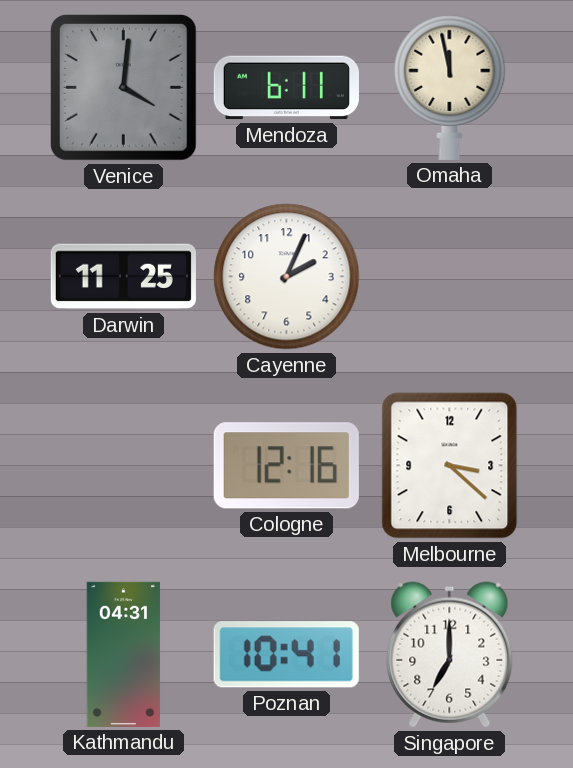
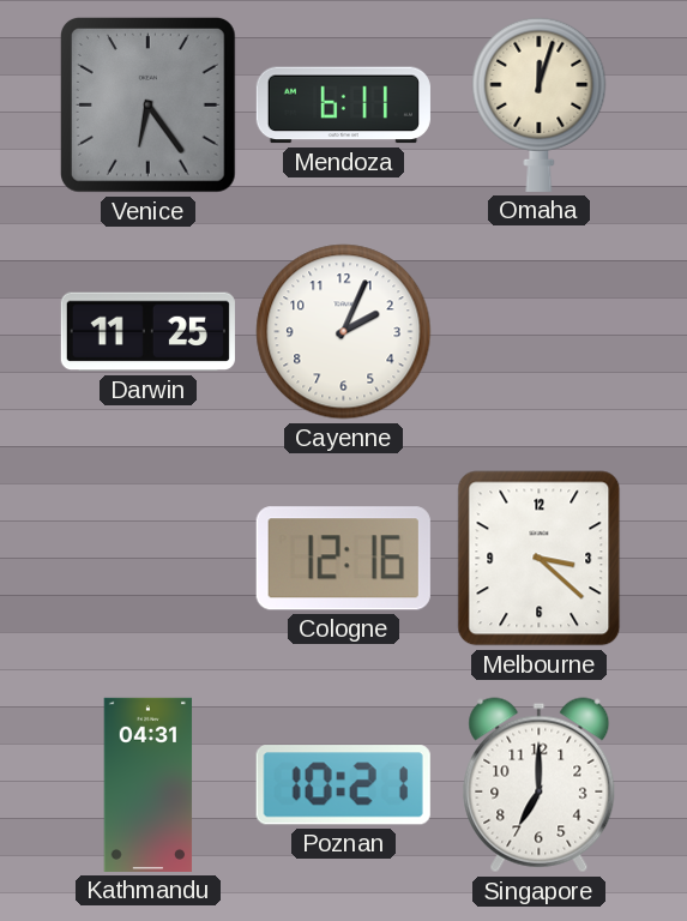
Venice: 4:01 -> 6:24 (149, 106)
Omaha: 11:58 -> 12:03 (540, 104)
Poznan: 10:41 -> 10:21 (343, 785)
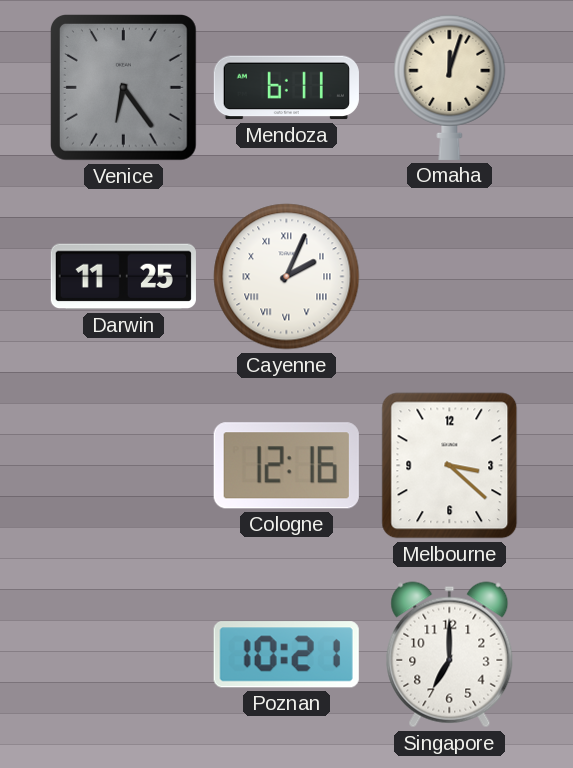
Cayenne numerals: Arabic -> Roman (287, 277)
Kathmandu: 04:31 -> none (149, 784)
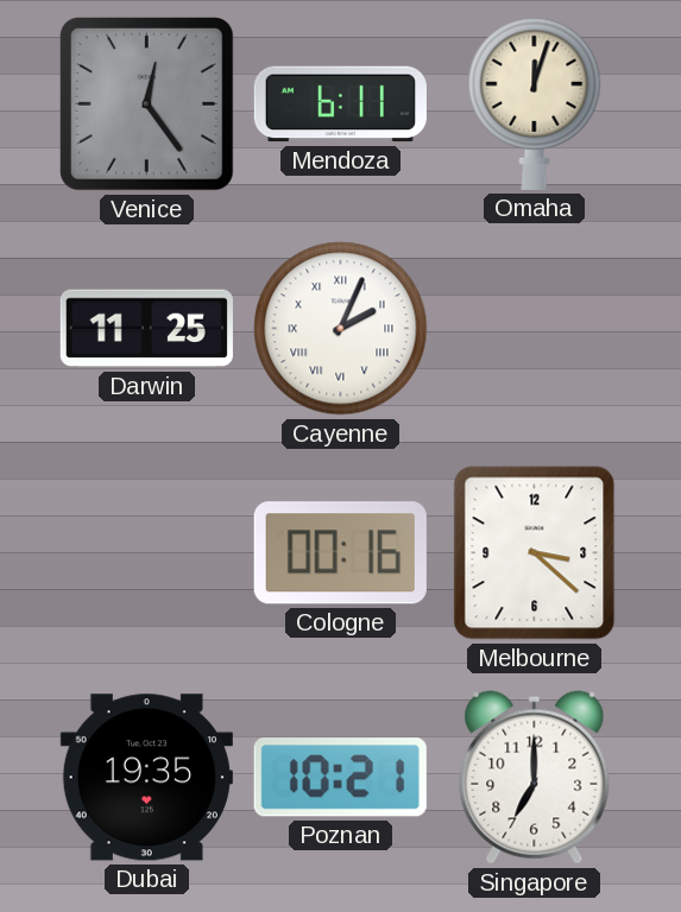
Venice: 6:24 -> 12:24 (147, 104)
Cologne: 12:16 -> 00:16 (340, 553)
Dubai: none -> 19:35 (146, 778)
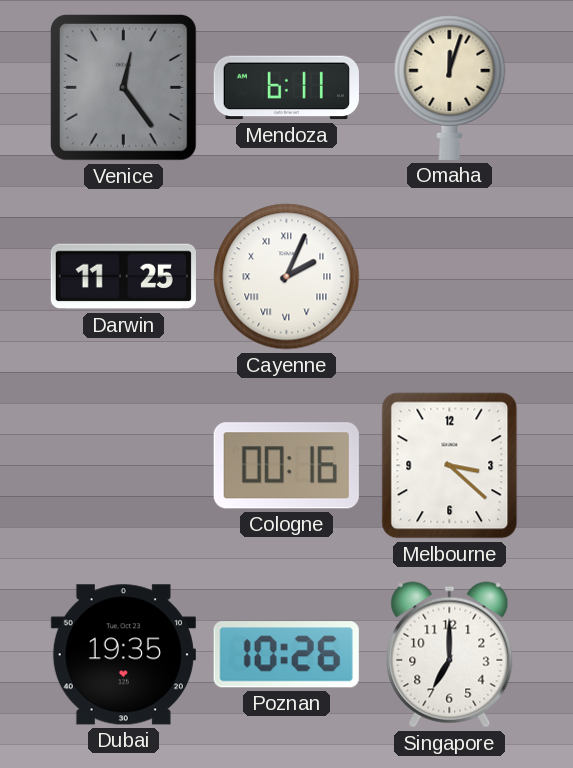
Poznan: 10:21 -> 10:26 (286, 655)
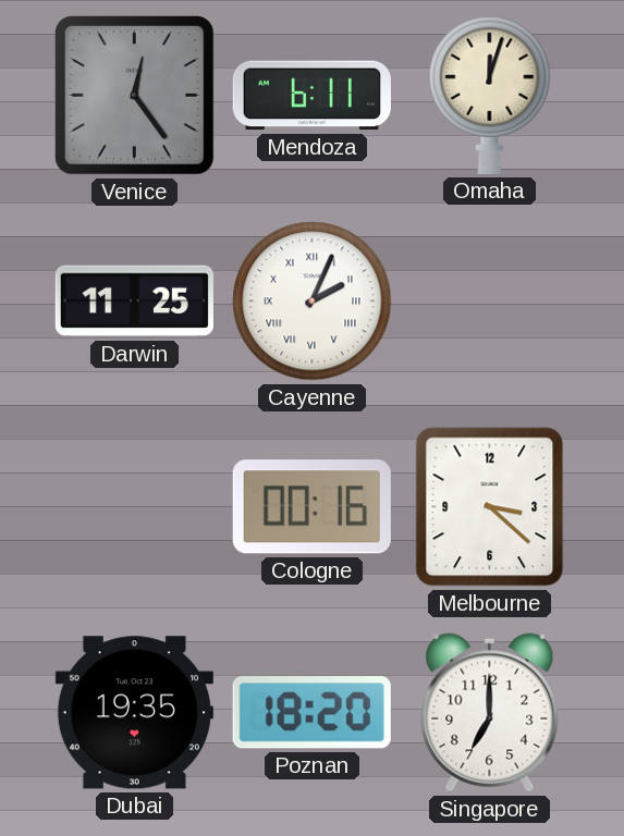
Poznan: 10:26 -> 18:20 (311, 713)
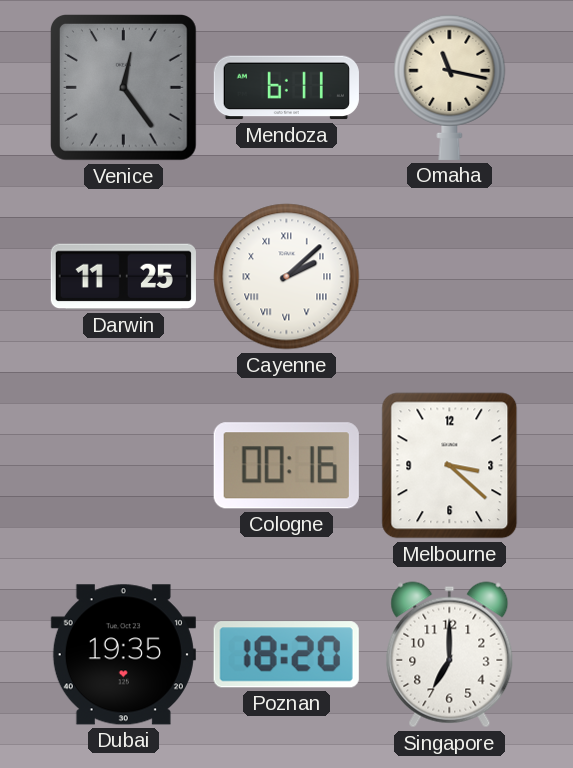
Omaha: 12:03 -> 11:17 (450, 87)
Cayenne: 2:04 -> 2:08 (287, 277)
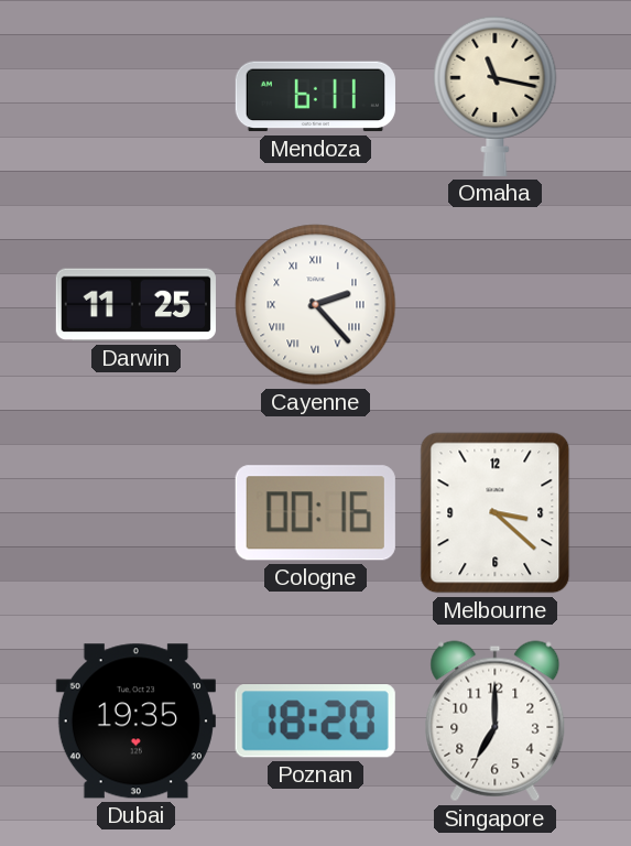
Venice: 12:24 -> none (124, 88)
Cayenne: 2:08 -> 2:23 (316, 305)
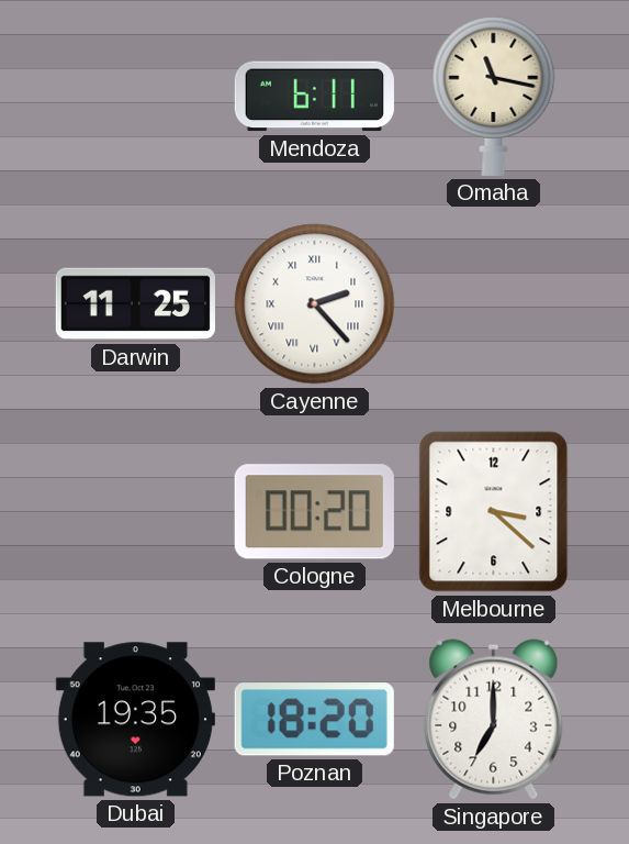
Cologne: 00:16 -> 00:20 (314, 512)
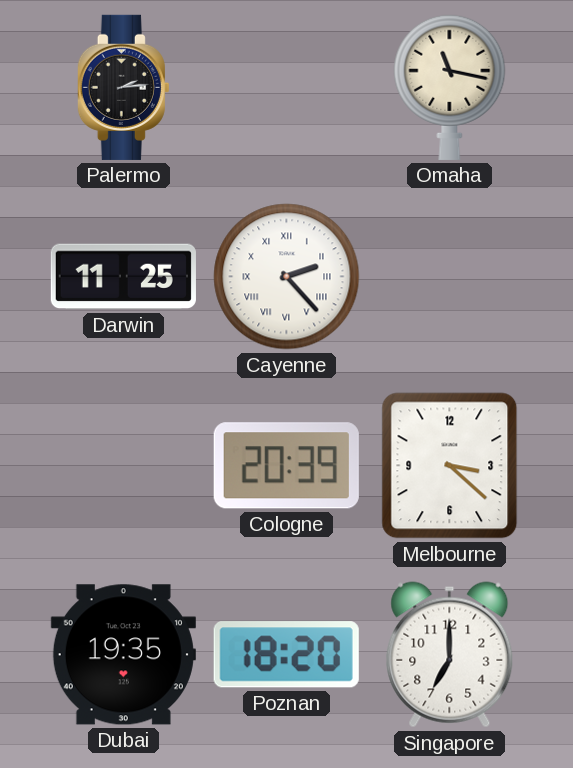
Palermo: none -> 2:14 (123, 87)
Mendoza: 6:11 -> none (314, 97)
Cologne: 00:20 -> 20:39 (286, 466)
